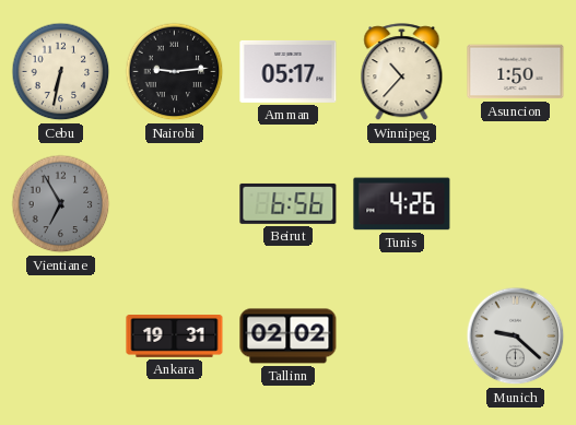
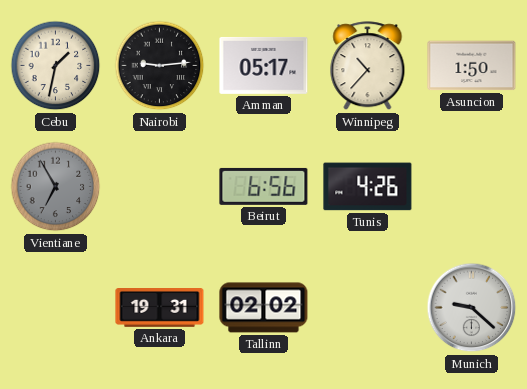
Cebu: 6:32 -> 1:32 (56, 66)
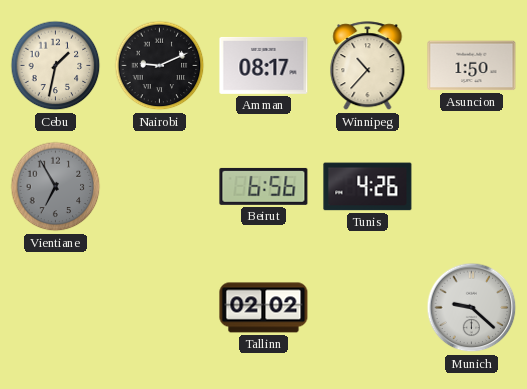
Nairobi: 9:14 -> 9:11 (160, 66)
Amman: 05:17 -> 08:17 (264, 65)
Ankara: 19:31 -> none (160, 308)
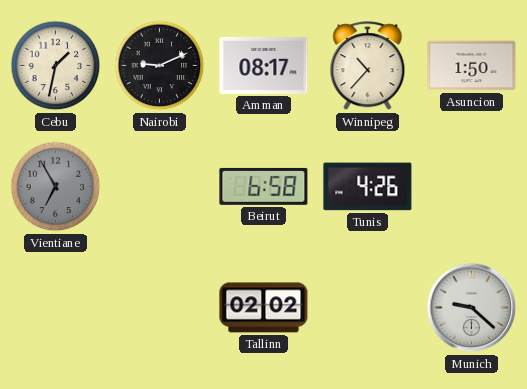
Beirut: 6:56 -> 6:58 (264, 186)
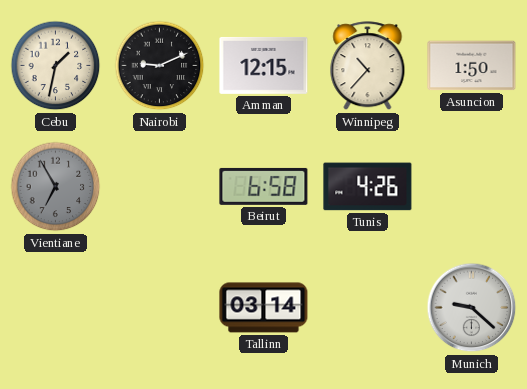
Amman: 08:17 -> 12:15 (264, 65)
Tallinn: 02:02 -> 03:14 (264, 308)
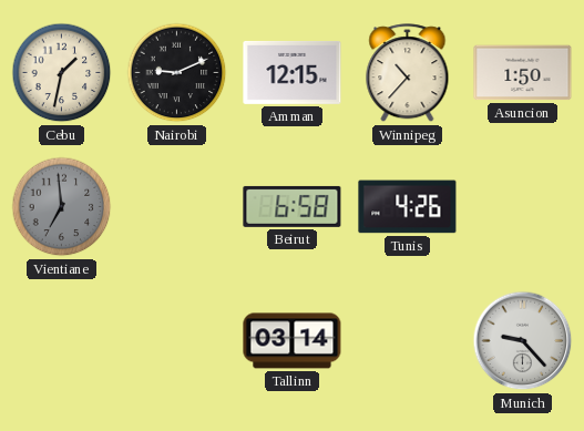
Vientiane: 6:55 -> 6:59 (62, 207)
Munich: 9:22 -> 9:23 (523, 341)
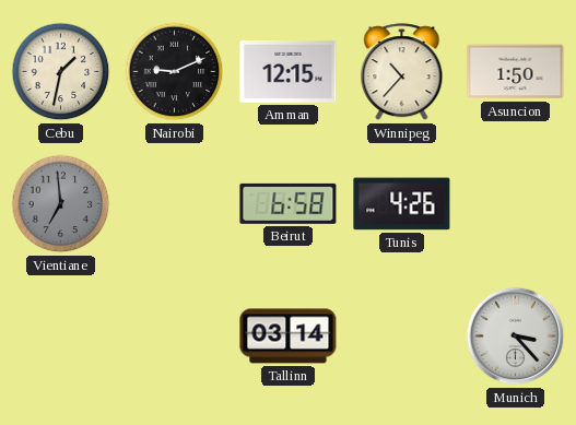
Munich: 9:23 -> 3:23 (516, 337)
